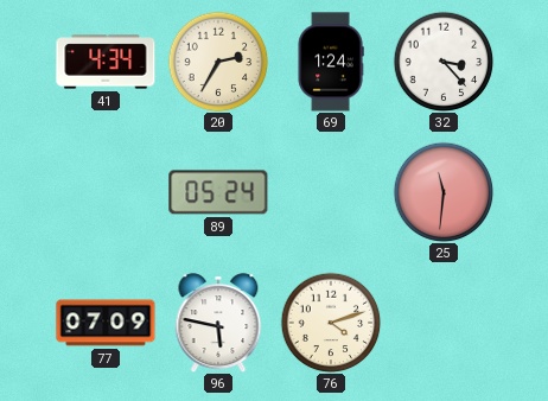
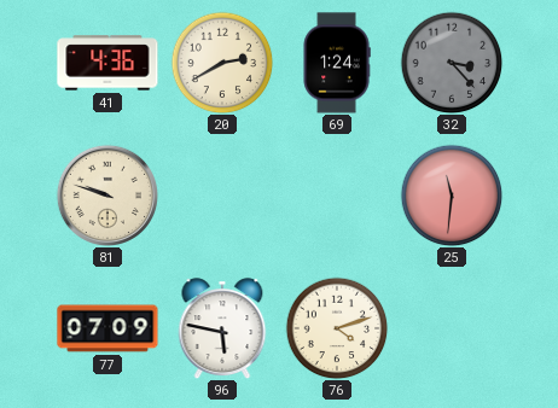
41: 4:34 -> 4:36 (107, 63)
20: 2:35 -> 2:40 (222, 63)
32 dial: white -> grey (452, 63)
81: none -> 9:48 (106, 194)
89: 05:24 -> none (218, 192)
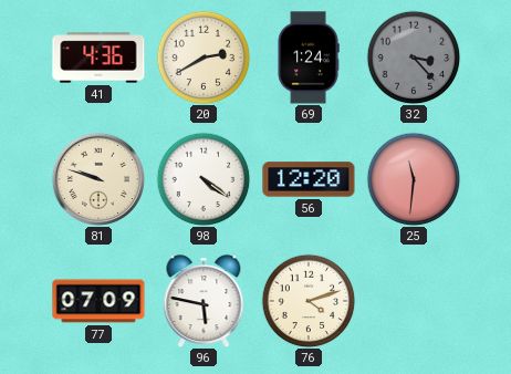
98: none -> 4:21 (204, 179)
56: none -> 12:20 (309, 179)
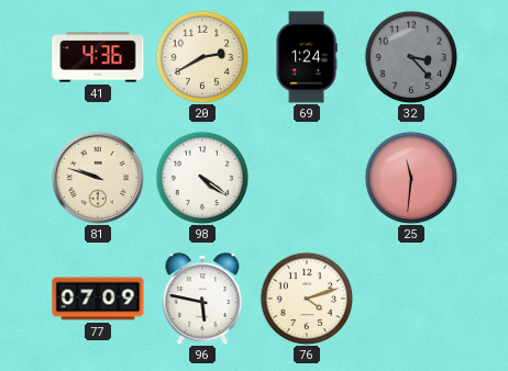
56: 12:20 -> none (309, 179)
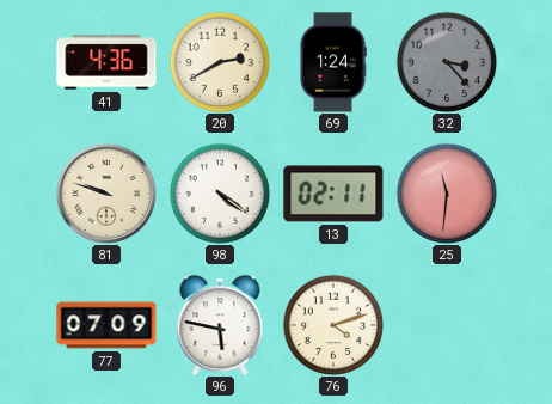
13: none -> 02:11 (333, 194)
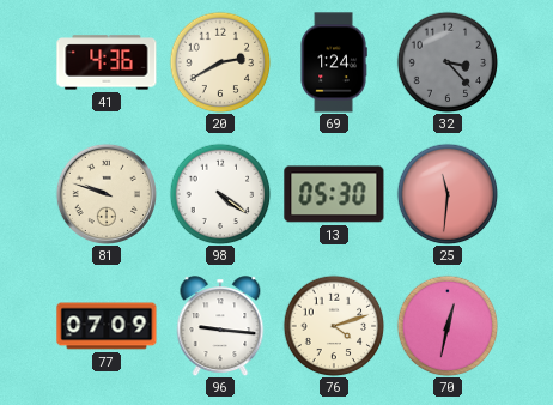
13: 02:11 -> 05:30 (334, 194)
96: 5:47 -> 9:16 (220, 326)
70: none -> 12:32 (448, 326)
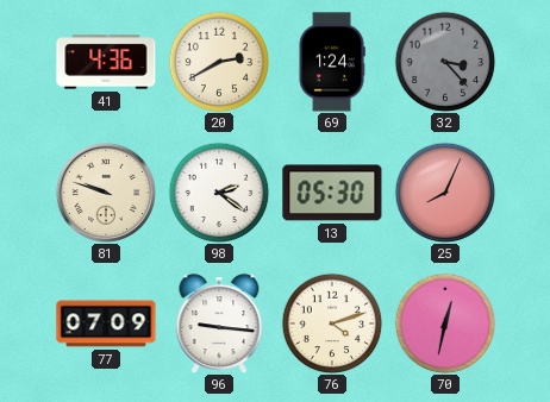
98: 4:21 -> 2:21 (219, 193)
25: 11:31 -> 8:04 (445, 193)
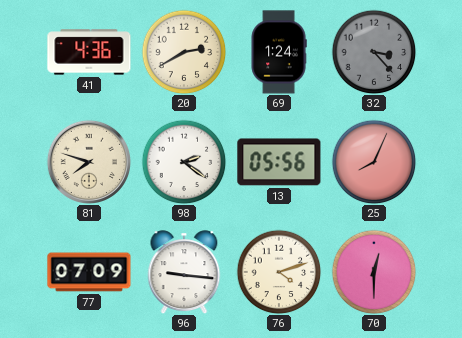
81: 9:48 -> 7:48 (88, 161)
13: 05:30 -> 05:56 (279, 162)
70: 12:32 -> 12:30 (374, 272)
